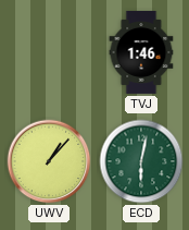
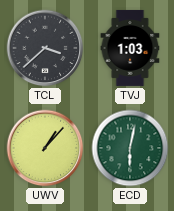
TCL: none -> 3:38 (45, 48)
TVJ: 1:46 -> 1:03 (130, 48)
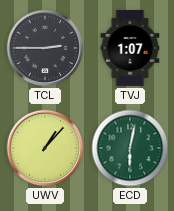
TCL: 3:38 -> 2:45 (45, 48)
TVJ: 1:03 -> 1:07 (130, 48)
